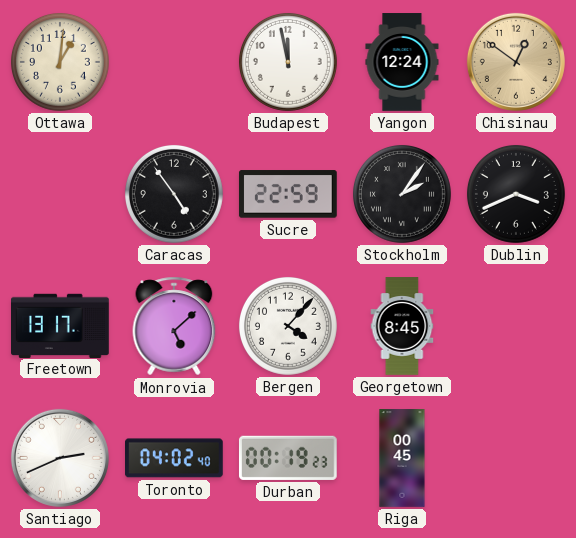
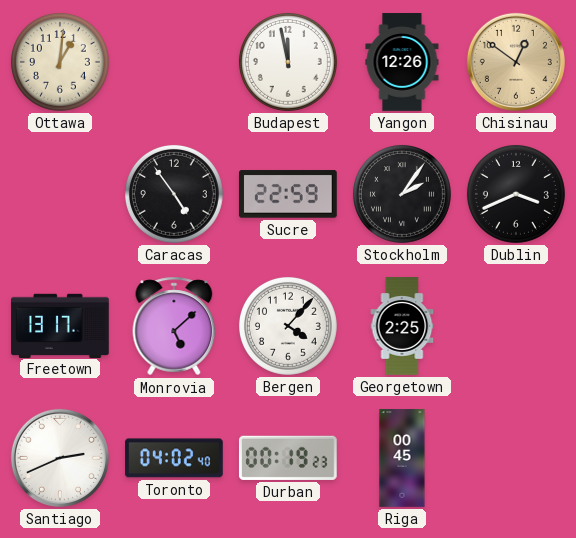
Yangon: 12:24 -> 12:26 (402, 62)
Georgetown: 8:45 -> 2:25 (402, 326)
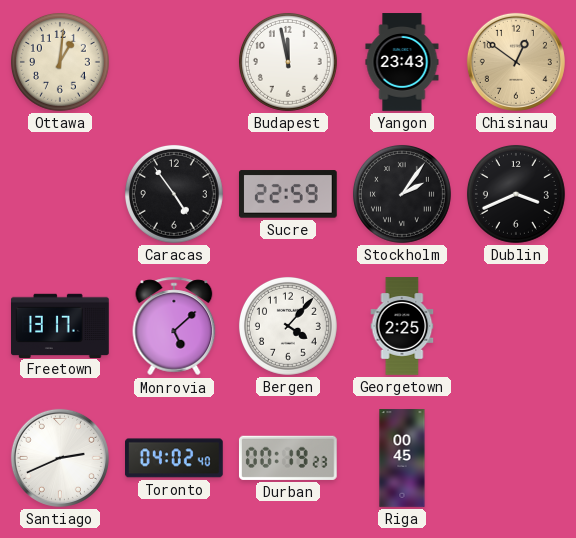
Yangon: 12:26 -> 23:43 (402, 62)
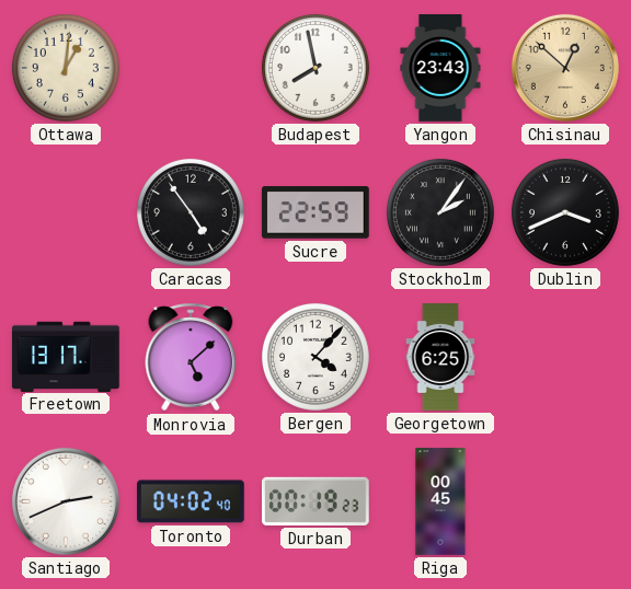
Budapest: 11:58 -> 7:58 (315, 68)
Chisinau: 12:51 -> 12:52 (565, 68)
Georgetown: 2:25 -> 6:25 (440, 357)
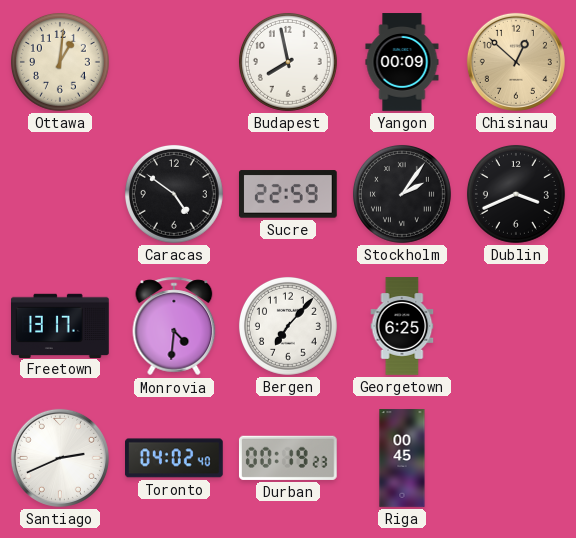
Yangon: 23:43 -> 00:09 (402, 62)
Caracas: 4:54 -> 4:51 (174, 194)
Monrovia: 5:08 -> 4:31 (174, 326)
Bergen: 4:07 -> 7:07 (288, 326)
